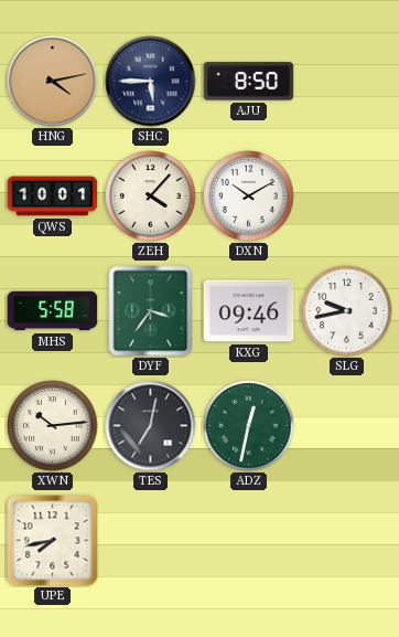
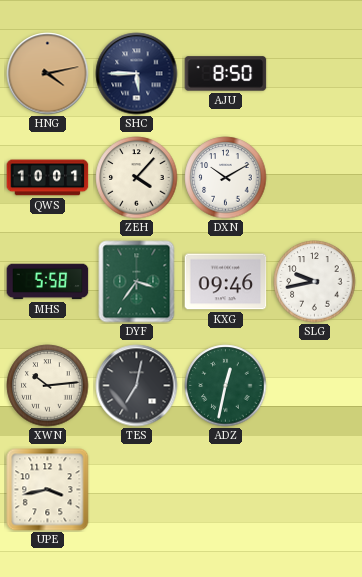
UPE: 7:43 -> 3:43 (48, 490)
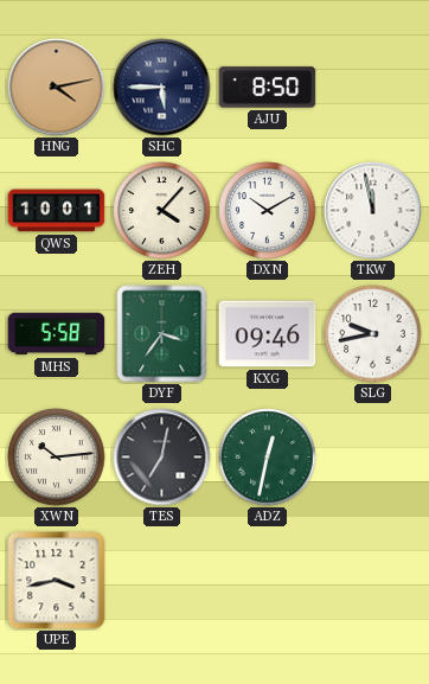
TKW: none -> 11:58 (373, 211)
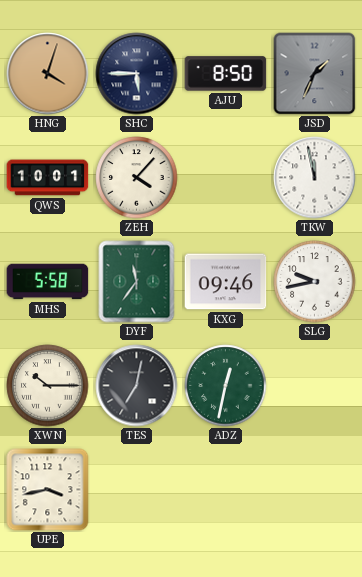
HNG: 4:13 -> 4:03 (48, 74)
JSD: none -> 1:34 (315, 74)
DXN: 10:10 -> none (268, 211)
DYF: 3:36 -> 11:36 (137, 282)
XWN: 10:14 -> 10:15 (48, 386)
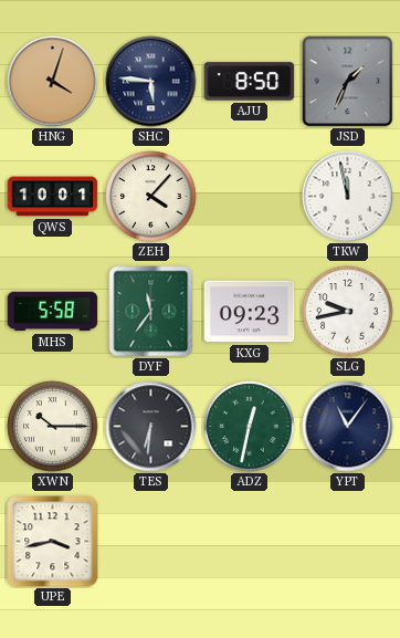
SHC: 5:45 -> 5:46 (151, 82)
KXG: 09:46 -> 09:23 (250, 312)
TES: 7:02 -> 6:31 (151, 427)
YPT: none -> 11:06 (348, 427)
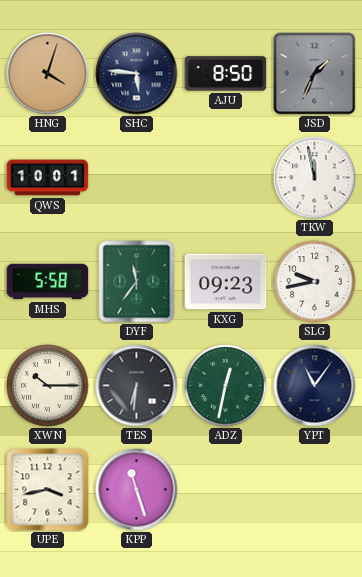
ZEH: 4:07 -> none (151, 197)
KPP: none -> 11:27 (137, 490)
